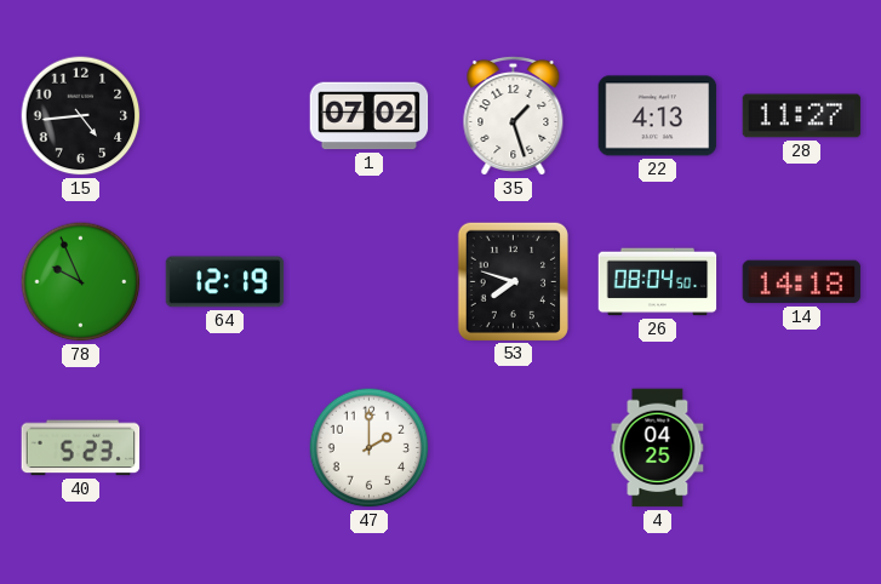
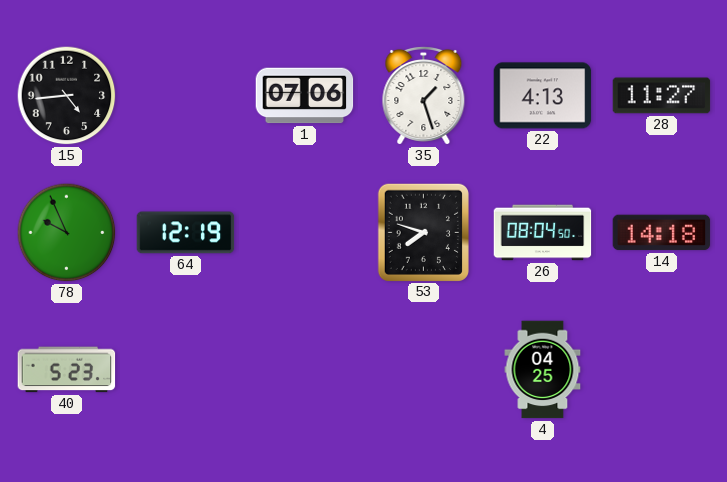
1: 07:02 -> 07:06 (305, 96)
47: 2:00 -> none (370, 448)
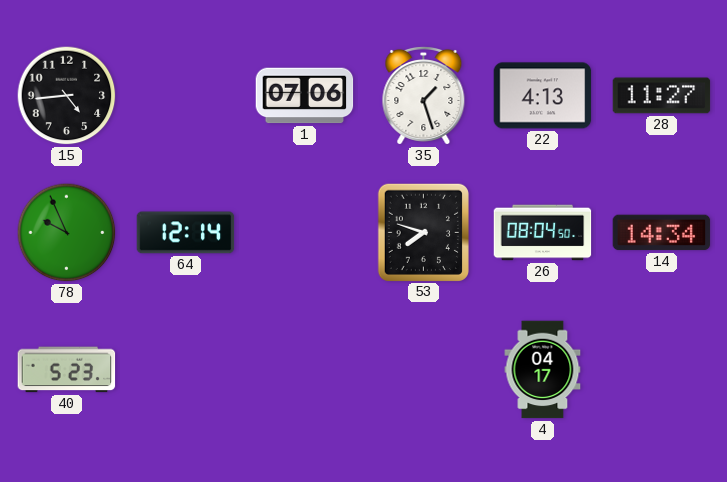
64: 12:19 -> 12:14 (186, 233)
14: 14:18 -> 14:34 (662, 233)
4: 04:25 -> 04:17 (543, 370)
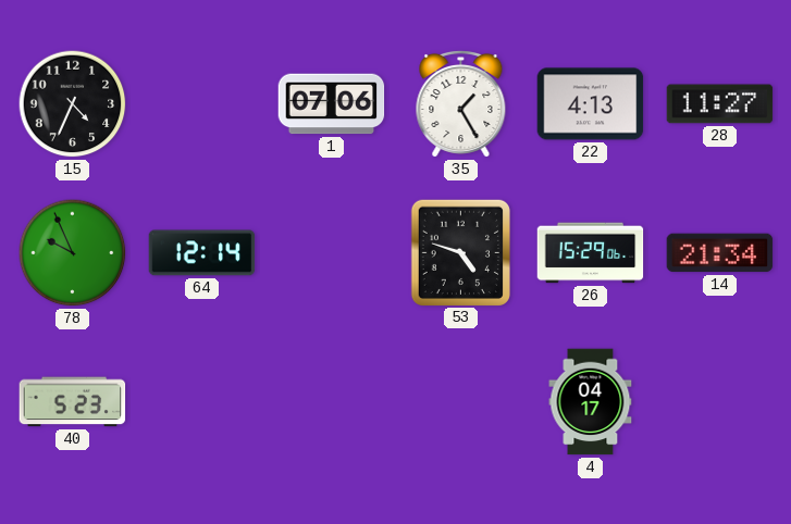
15: 4:44 -> 4:34 (73, 104)
35: 1:27 -> 1:25 (461, 103)
53: 7:48 -> 4:48 (460, 252)
26: 08:04 -> 15:29 (591, 253)
14: 14:34 -> 21:34 (720, 253)
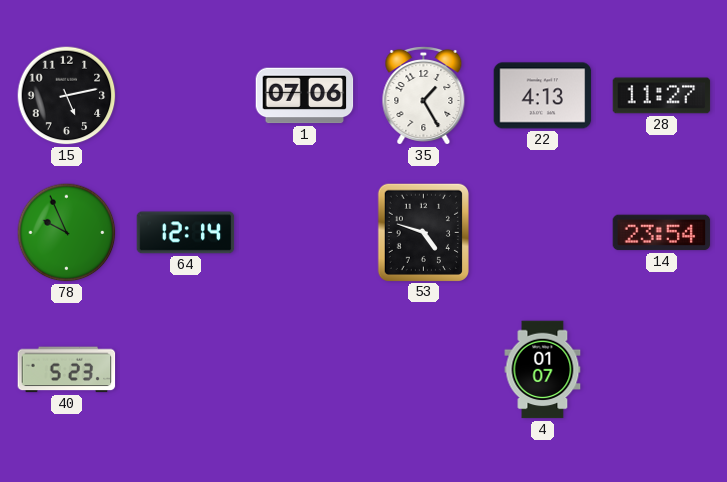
15: 4:34 -> 5:13 (67, 96)
26: 15:29 -> none (591, 253)
14: 21:34 -> 23:54 (662, 233)
4: 04:17 -> 01:07 (543, 370)
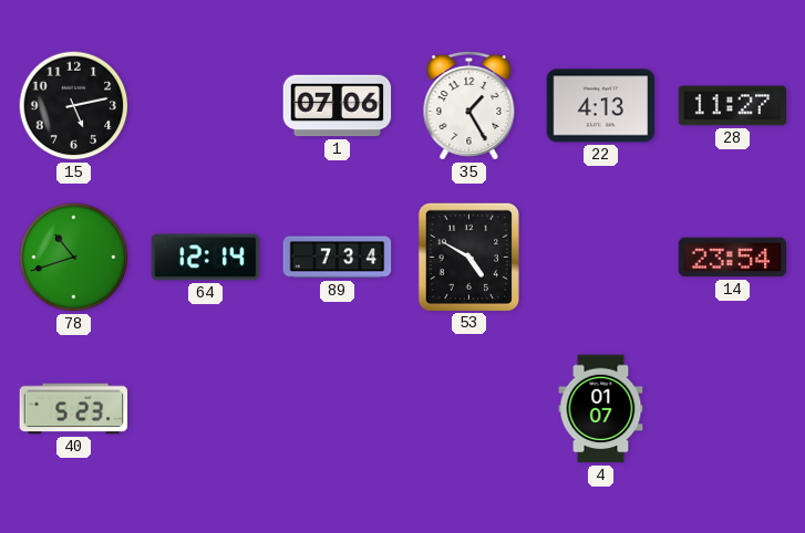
78: 9:56 -> 10:42 (74, 258)
89: none -> 7:34 (338, 258)
53: 4:48 -> 4:50 (468, 257)
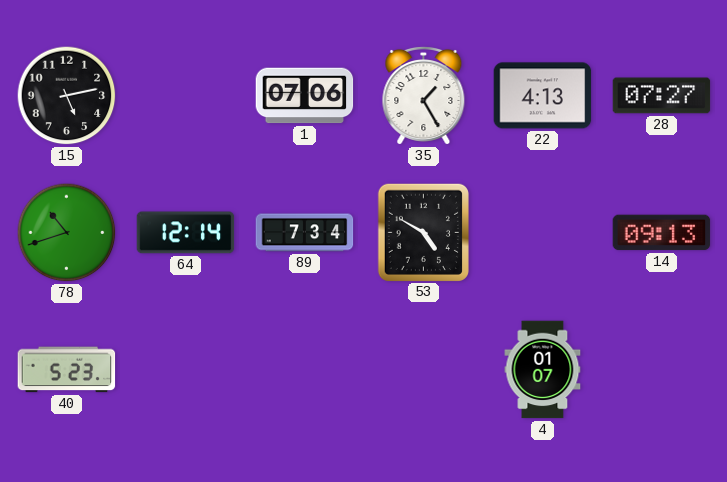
28: 11:27 -> 07:27 (662, 96)
14: 23:54 -> 09:13 (662, 233)
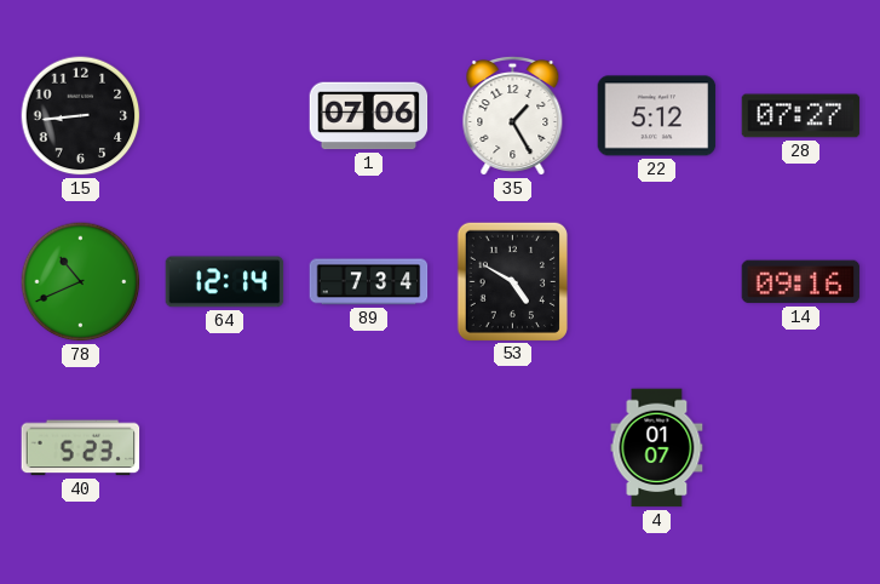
15: 5:13 -> 8:44 (81, 116)
22: 4:13 -> 5:12 (657, 116)
78: 10:42 -> 10:41 (81, 282)
14: 09:13 -> 09:16 (801, 282)
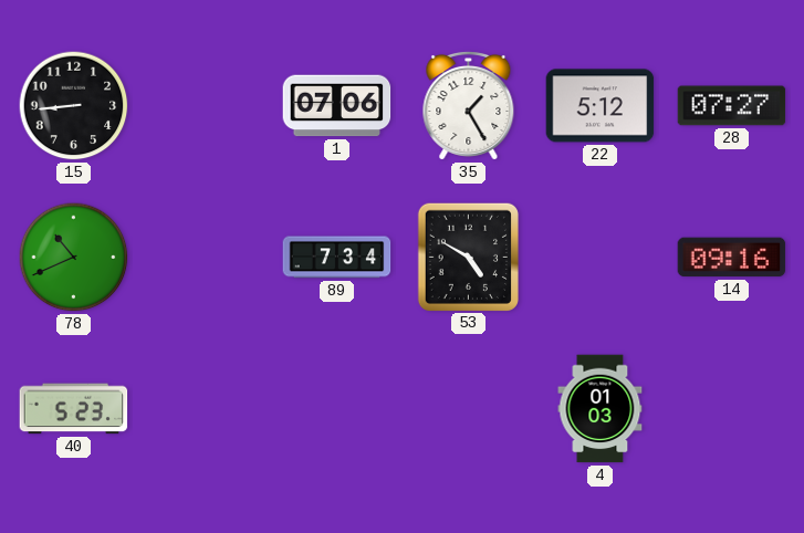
64: 12:14 -> none (225, 282)
4: 01:07 -> 01:03 (601, 409)
